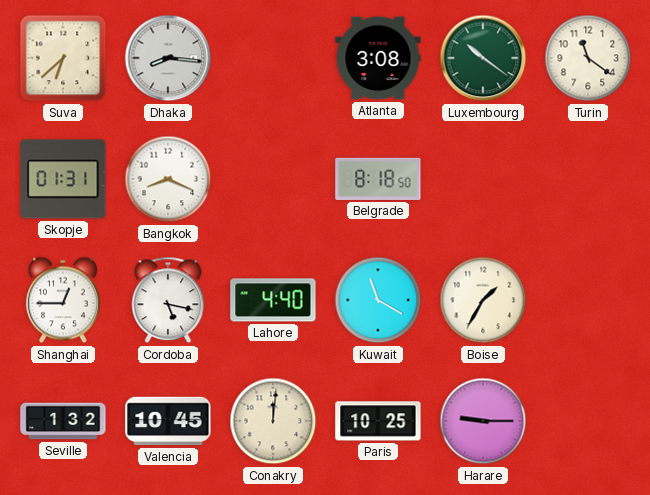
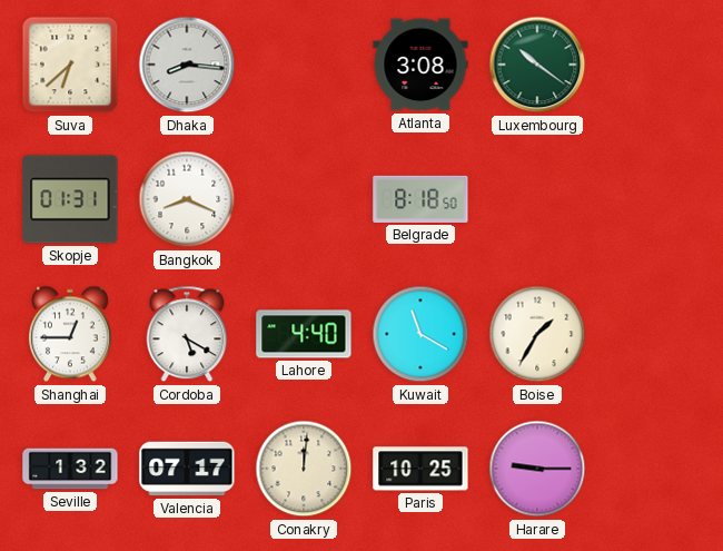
Turin: 11:21 -> none (588, 58)
Cordoba: 5:17 -> 5:20 (187, 334)
Valencia: 10:45 -> 07:17 (187, 469)
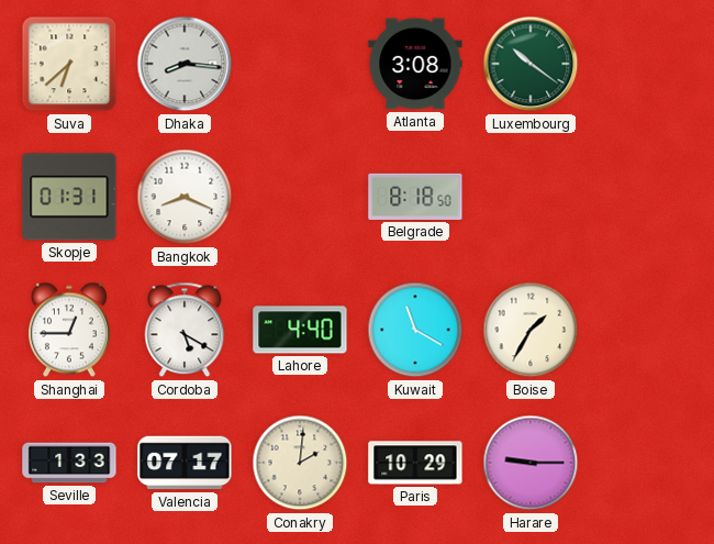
Seville: 1:32 -> 1:33 (69, 463)
Conakry: 12:01 -> 2:01 (300, 463)
Paris: 10:25 -> 10:29 (415, 463)
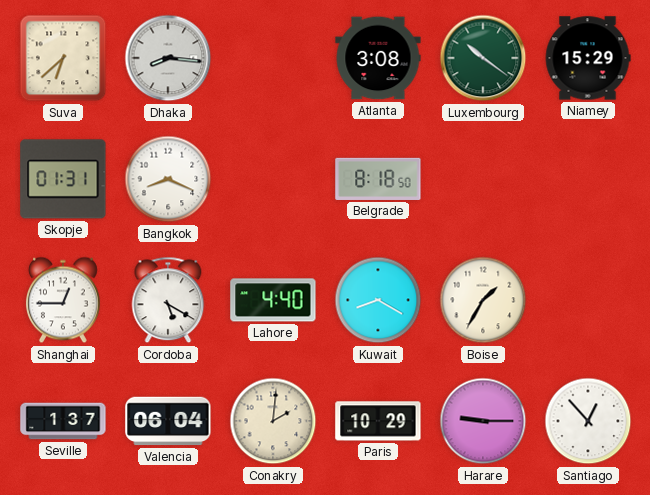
Niamey: none -> 15:29 (588, 58)
Kuwait: 11:20 -> 8:20 (378, 300)
Seville: 1:33 -> 1:37 (63, 421)
Valencia: 07:17 -> 06:04 (168, 421)
Santiago: none -> 12:53 (588, 421)
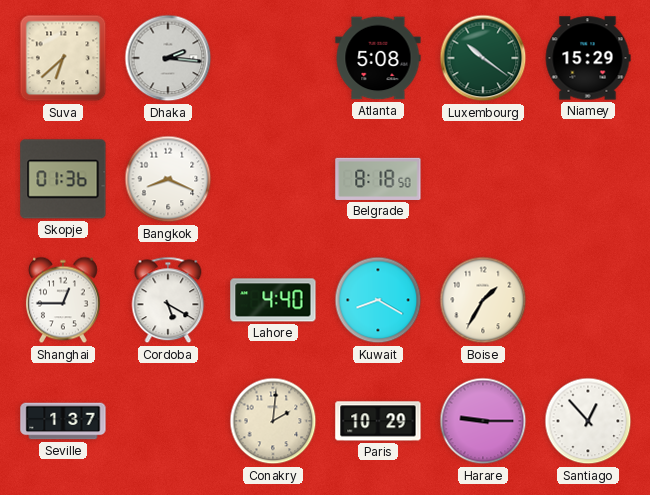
Dhaka: 8:16 -> 2:16 (168, 58)
Atlanta: 3:08 -> 5:08 (378, 58)
Skopje: 01:31 -> 01:36 (63, 179)
Valencia: 06:04 -> none (168, 421)
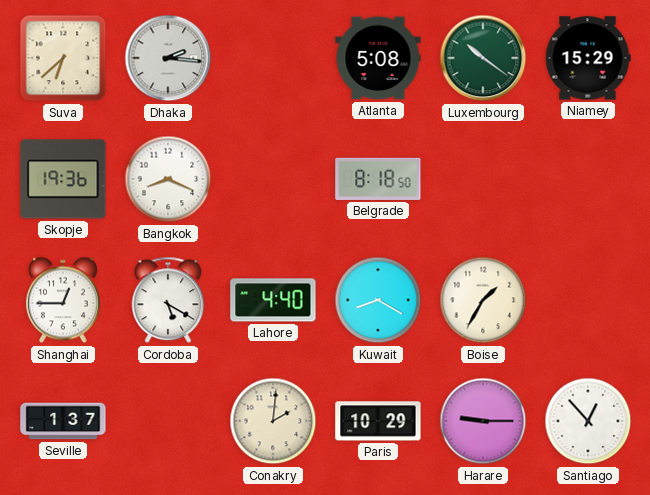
Skopje: 01:36 -> 19:36 (63, 179)
